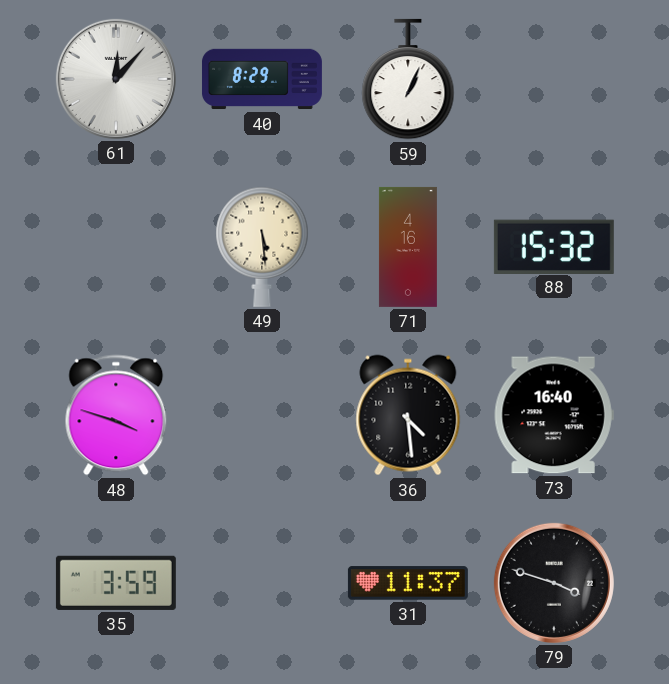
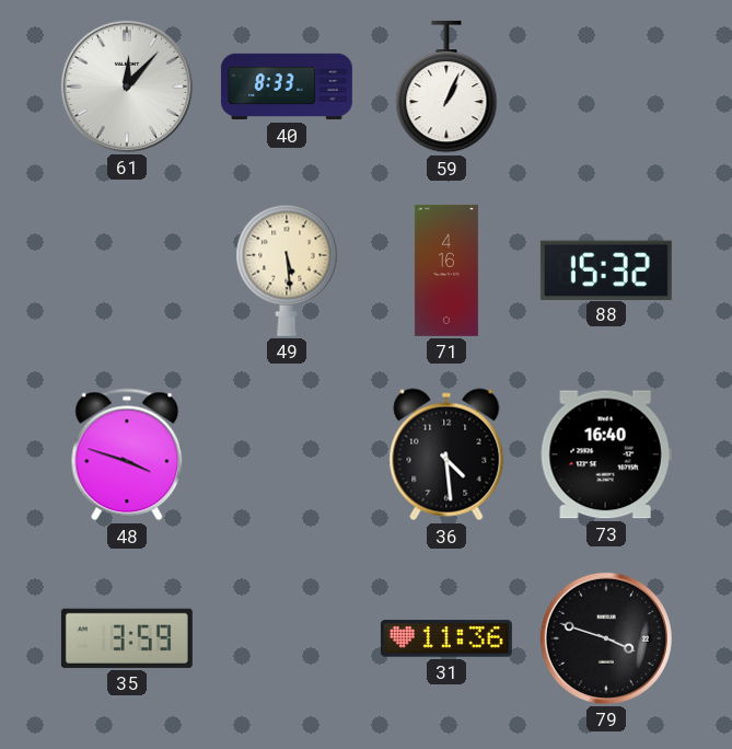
40: 8:29 -> 8:33 (287, 87)
31: 11:37 -> 11:36 (446, 638)
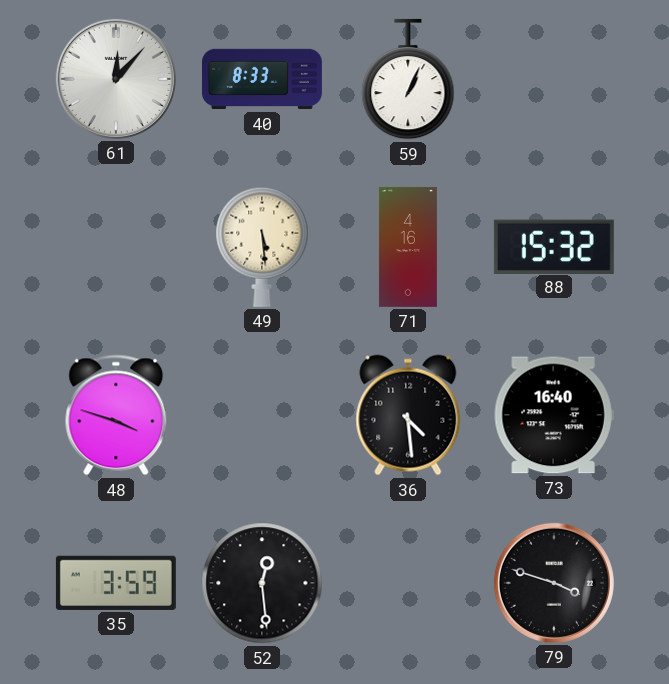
52: none -> 12:29 (262, 583)
31: 11:36 -> none (446, 638)
